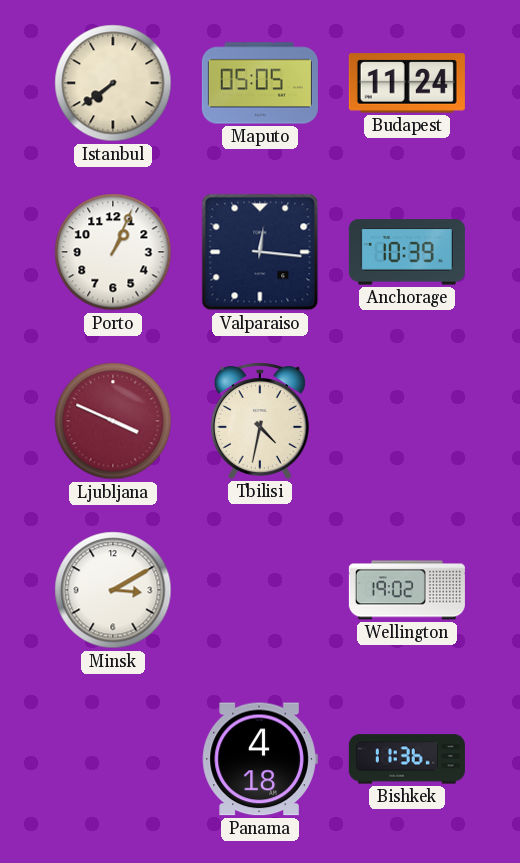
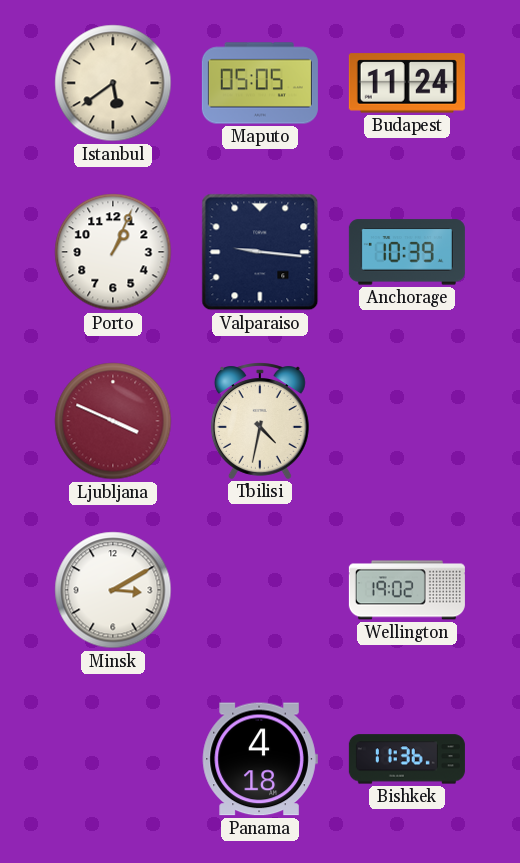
Istanbul: 7:39 -> 5:39 (113, 83)
Valparaiso: 12:16 -> 9:16 (260, 252)
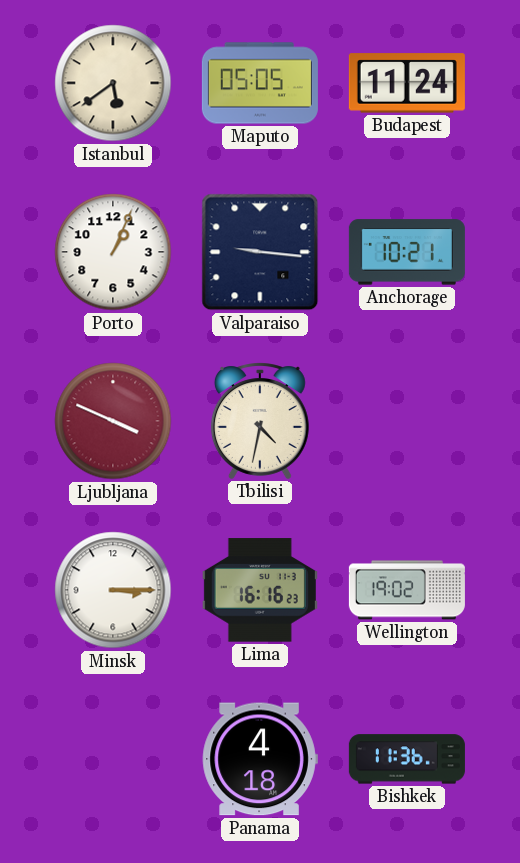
Anchorage: 10:39 -> 10:21 (407, 252)
Minsk: 3:10 -> 3:15 (113, 590)
Lima: none -> 16:16 (260, 590)
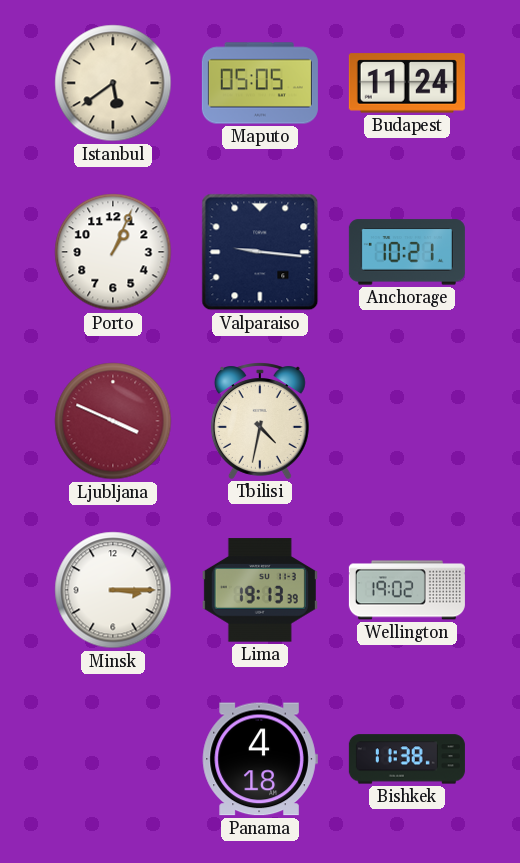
Lima: 16:16 -> 19:13 (260, 590)
Bishkek: 11:36 -> 11:38 (407, 759)
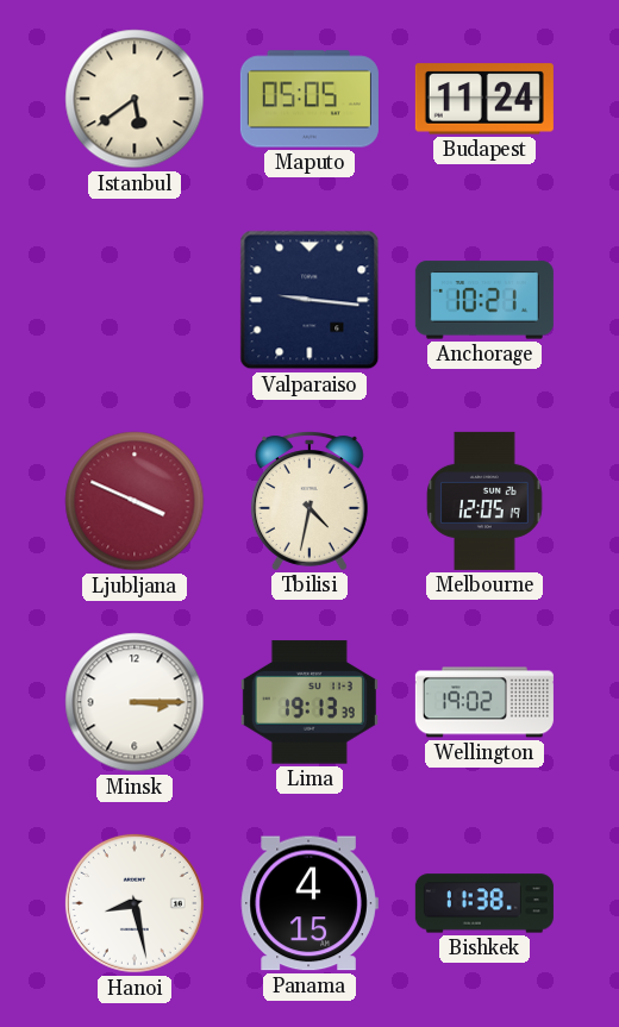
Porto: 1:04 -> none (113, 252)
Melbourne: none -> 12:05 (484, 501)
Hanoi: none -> 8:28 (135, 903)
Panama: 4:18 -> 4:15 (309, 903)
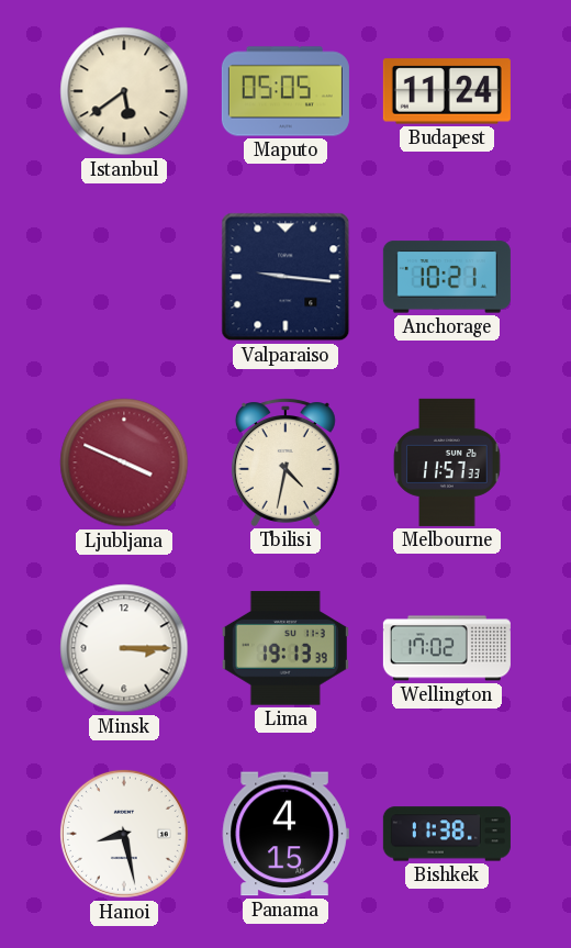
Melbourne: 12:05 -> 11:57 (447, 462)
Wellington: 19:02 -> 17:02 (447, 648)
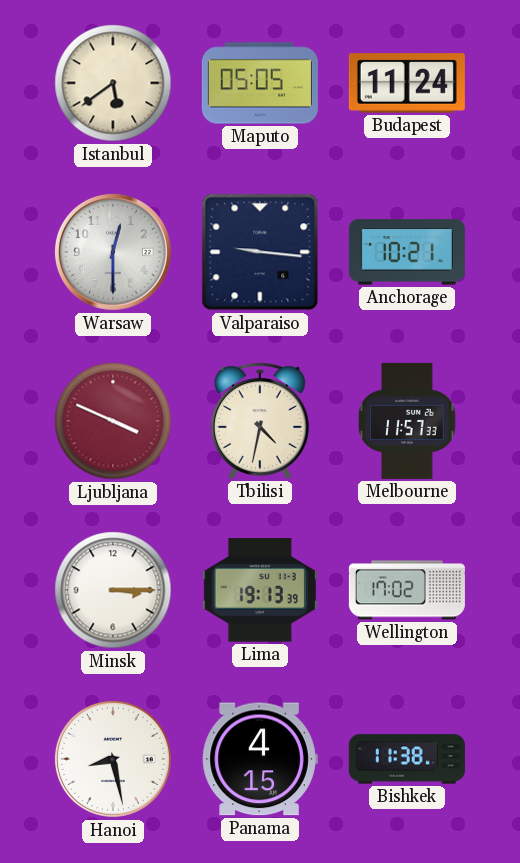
Warsaw: none -> 12:30 (113, 252)
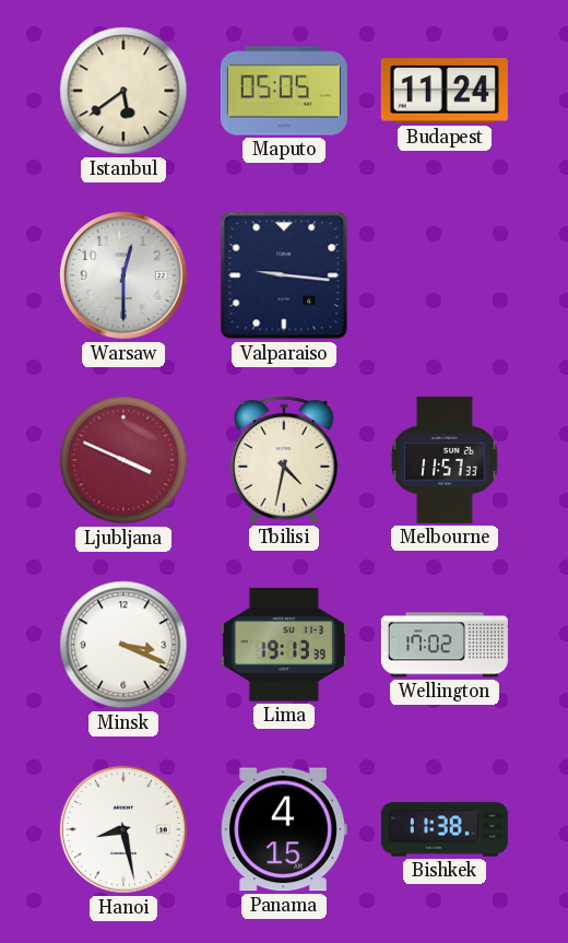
Anchorage: 10:21 -> none (407, 252)
Minsk: 3:15 -> 3:19 (123, 645)
